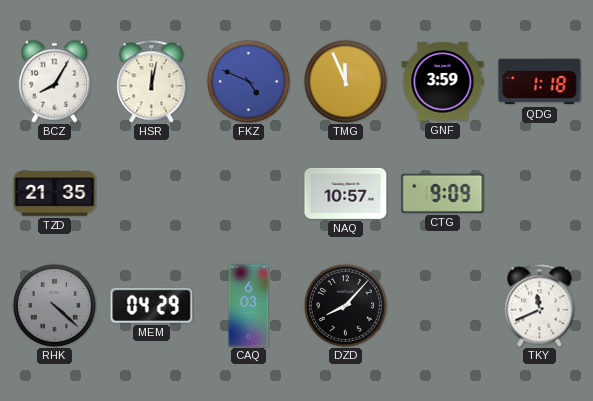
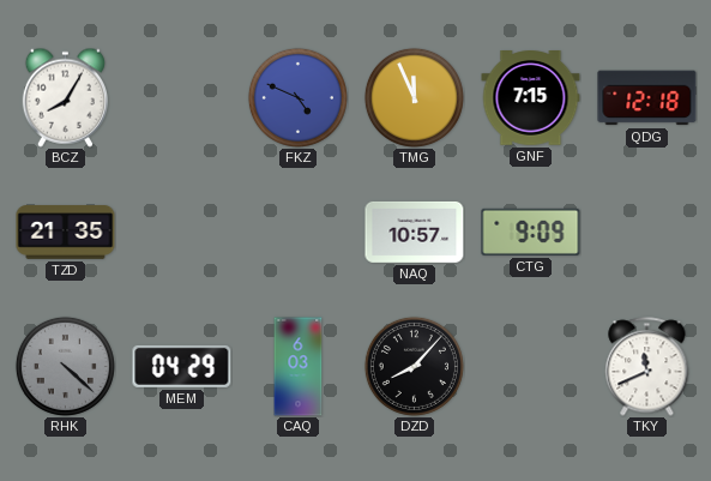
HSR: 12:02 -> none (152, 82)
GNF: 3:59 -> 7:15 (531, 98)
QDG: 1:18 -> 12:18 (647, 98)
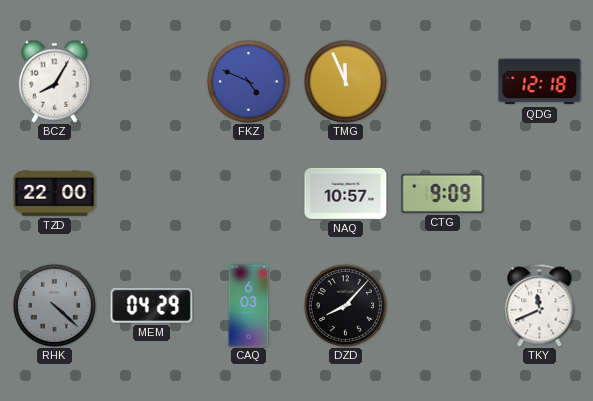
GNF: 7:15 -> none (531, 98)
TZD: 21:35 -> 22:00 (55, 194)
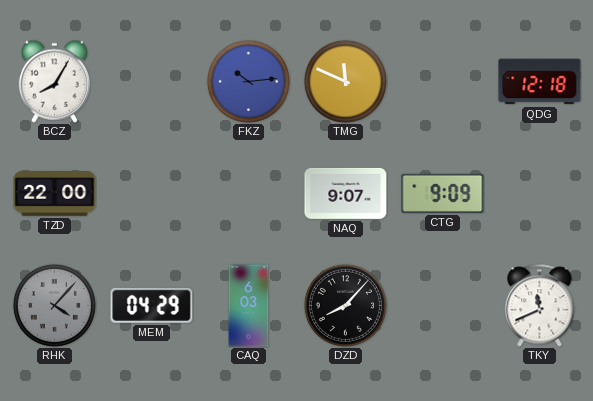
FKZ: 4:49 -> 10:14 (248, 81)
TMG: 11:56 -> 11:49 (345, 81)
NAQ: 10:57 -> 9:07 (346, 193)
RHK: 4:22 -> 4:07 (54, 305)
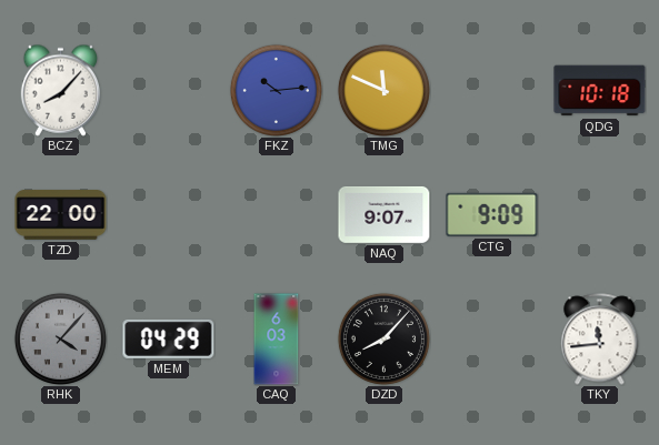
BCZ: 8:05 -> 8:07 (60, 90)
QDG: 12:18 -> 10:18 (600, 91)
TKY: 11:41 -> 11:44 (600, 340)
